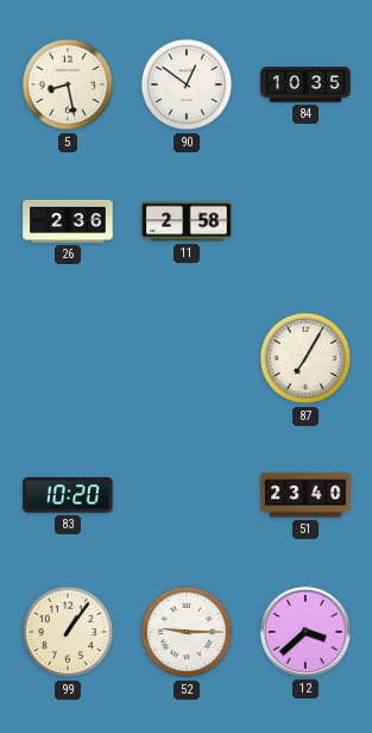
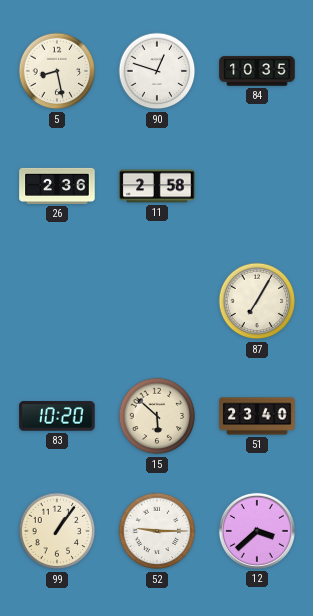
90: 12:51 -> 12:48 (157, 71)
15: none -> 5:52 (157, 416)
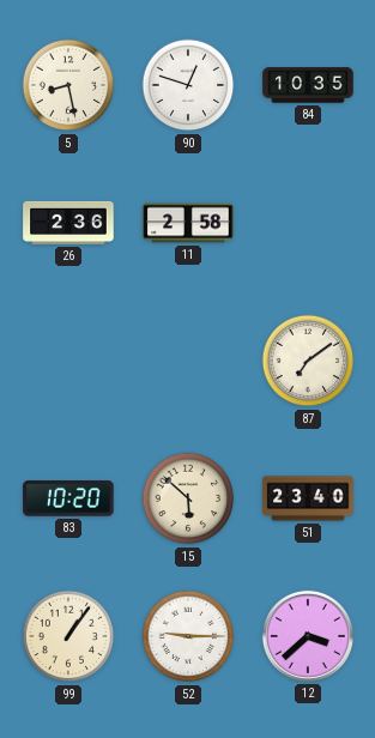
87: 7:05 -> 7:09 (308, 361)
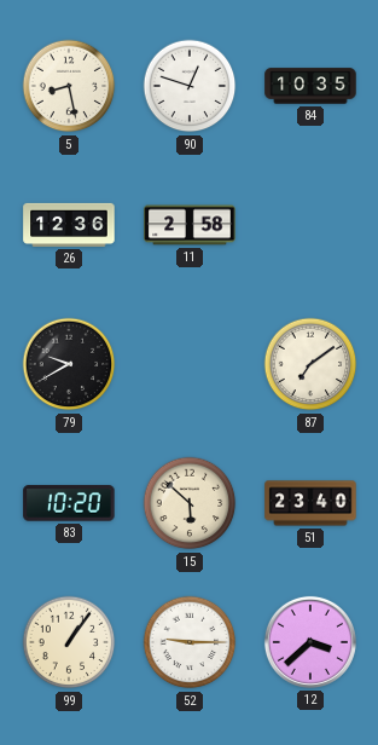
26: 2:36 -> 12:36 (69, 225)
79: none -> 9:40 (69, 364)
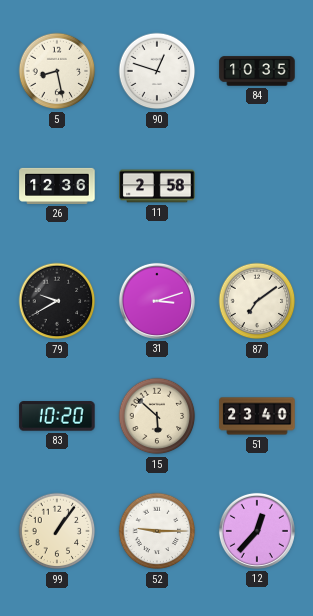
31: none -> 3:12 (157, 301)
12: 3:38 -> 12:37 (257, 531)
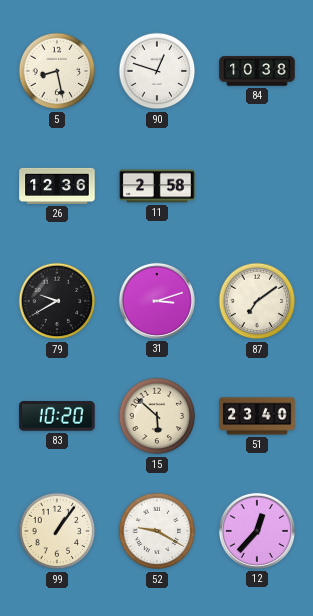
84: 10:35 -> 10:38 (257, 71)
52: 9:15 -> 9:20 (157, 531)
